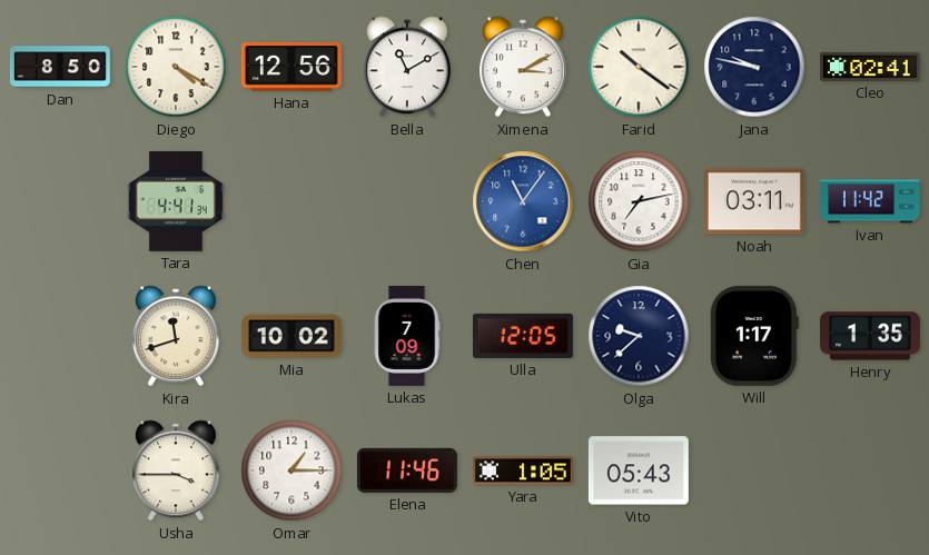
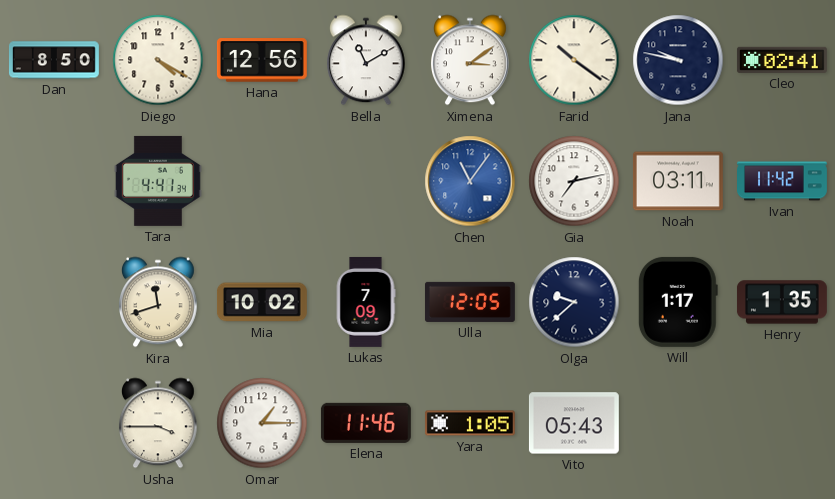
Ximena: 3:10 -> 3:09 (471, 60)
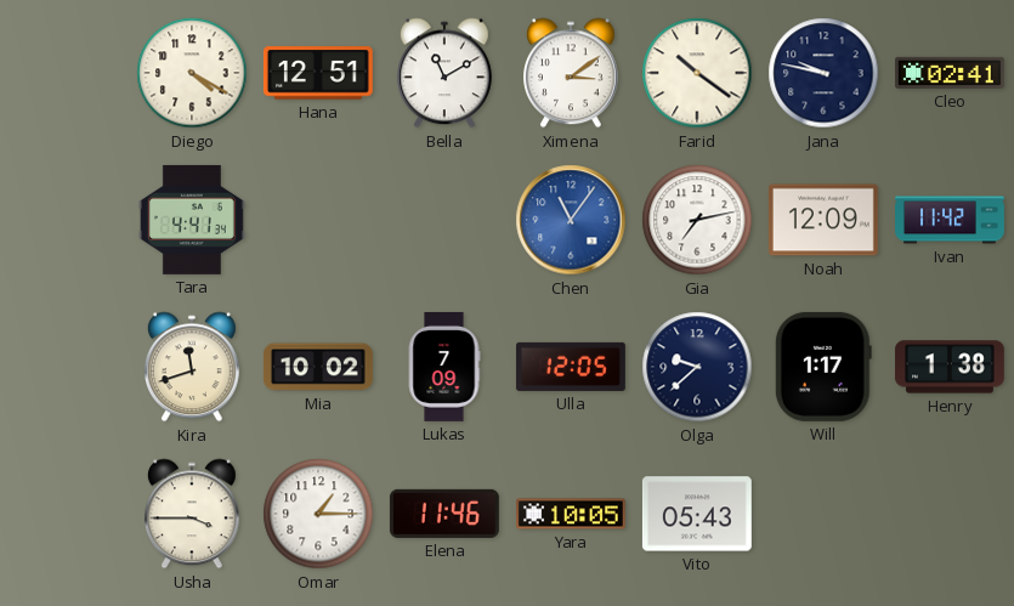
Dan: 8:50 -> none (54, 60)
Hana: 12:56 -> 12:51 (318, 73)
Noah: 03:11 -> 12:09 (823, 220)
Henry: 1:35 -> 1:38 (950, 367)
Yara: 1:05 -> 10:05 (571, 514)
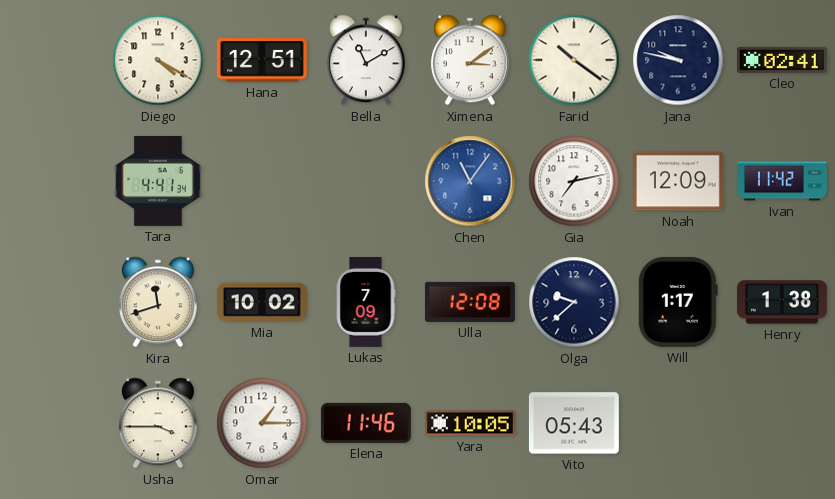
Ulla: 12:05 -> 12:08 (470, 302)
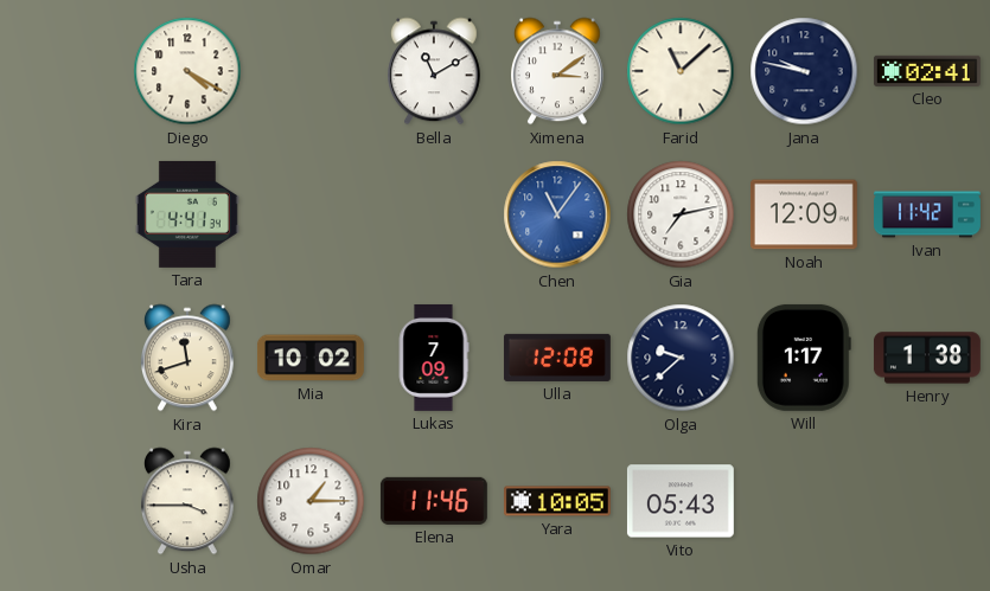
Hana: 12:51 -> none (262, 60)
Farid: 10:21 -> 11:08 (681, 71)
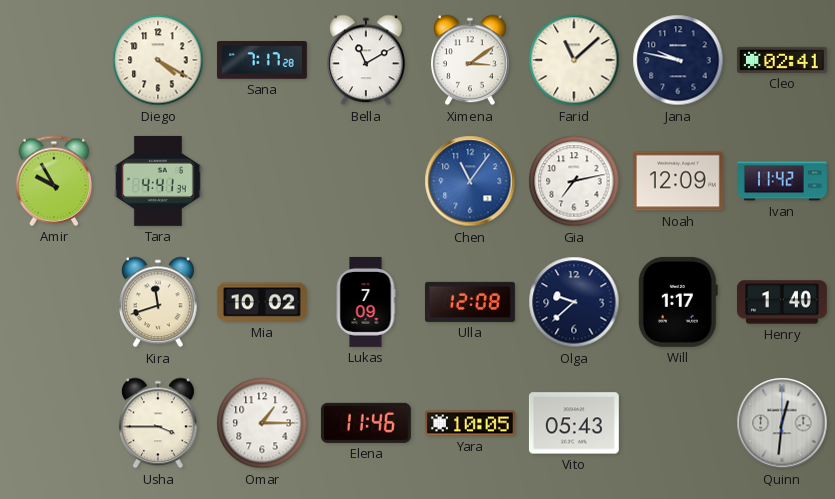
Sana: none -> 7:17 (262, 60)
Amir: none -> 9:55 (54, 181)
Henry: 1:38 -> 1:40 (782, 302)
Quinn: none -> 12:31 (782, 423)
